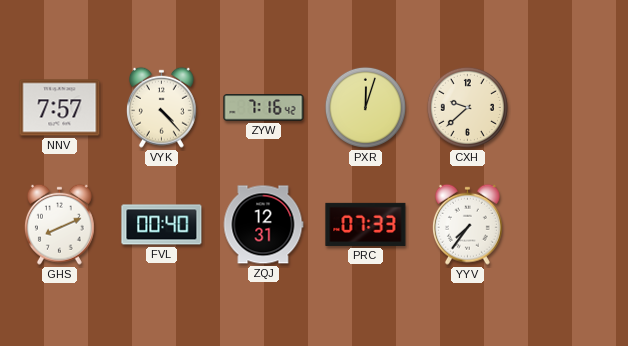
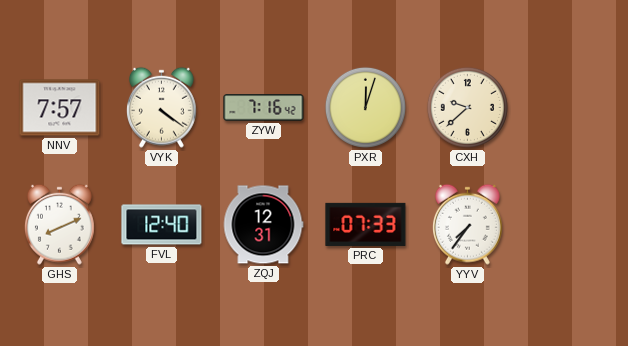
VYK: 4:23 -> 4:21 (161, 107)
FVL: 00:40 -> 12:40 (162, 225)
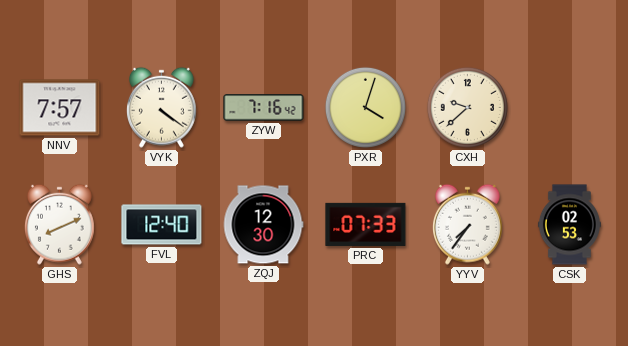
PXR: 12:03 -> 4:03 (365, 107)
ZQJ: 12:31 -> 12:30 (263, 225)
CSK: none -> 02:53 (569, 225)
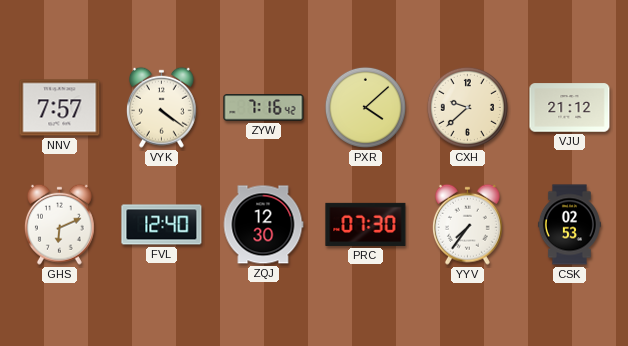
PXR: 4:03 -> 4:08 (365, 107)
VJU: none -> 21:12 (570, 108)
GHS: 8:11 -> 6:11 (59, 224)
PRC: 07:33 -> 07:30 (366, 224)
